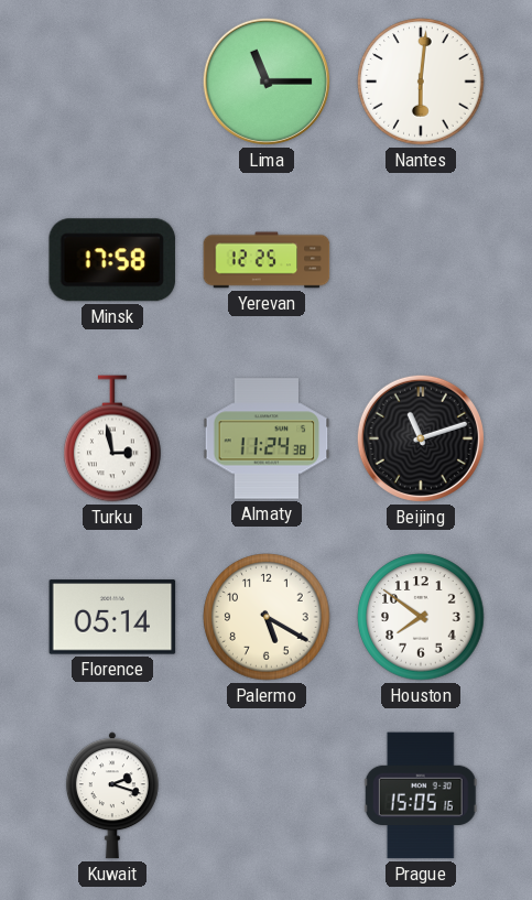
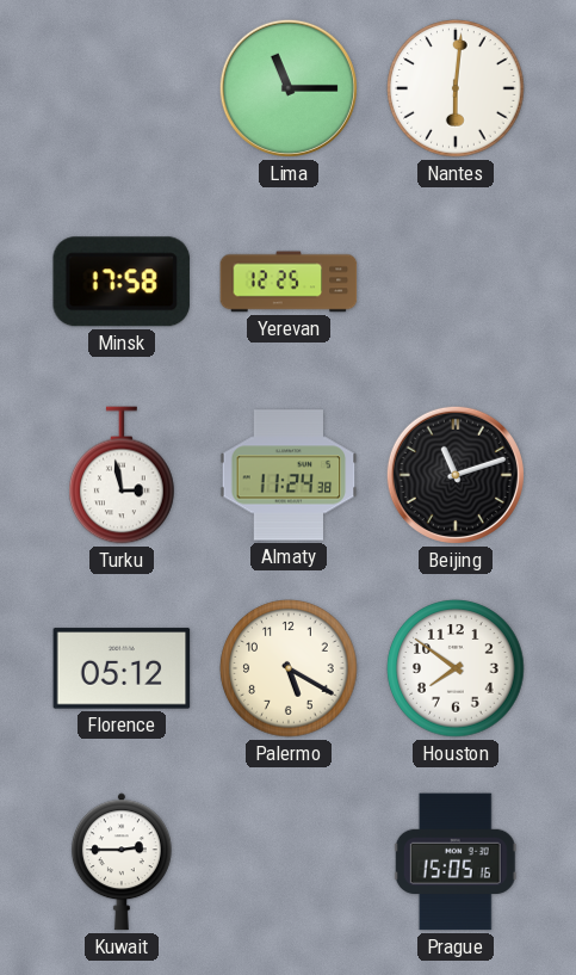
Florence: 05:14 -> 05:12 (122, 668)
Kuwait: 2:18 -> 2:45 (122, 862)
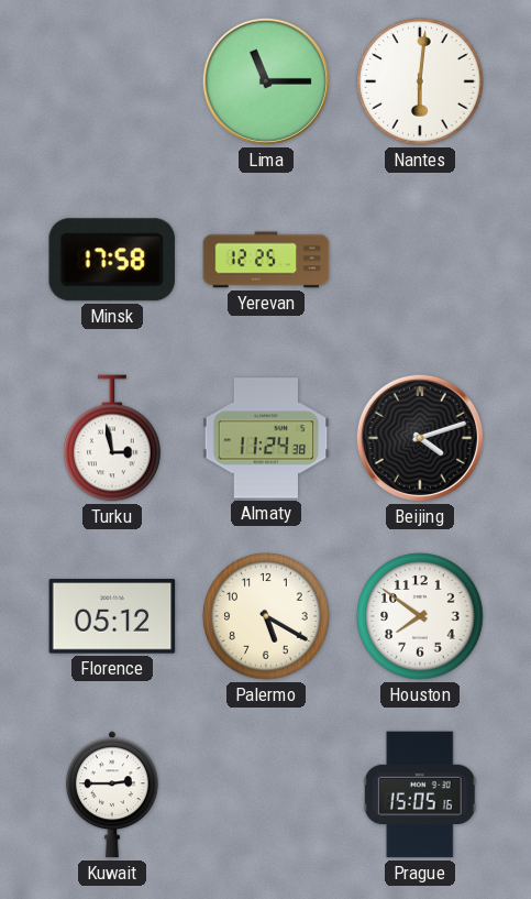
Beijing: 11:12 -> 4:12 (420, 438)
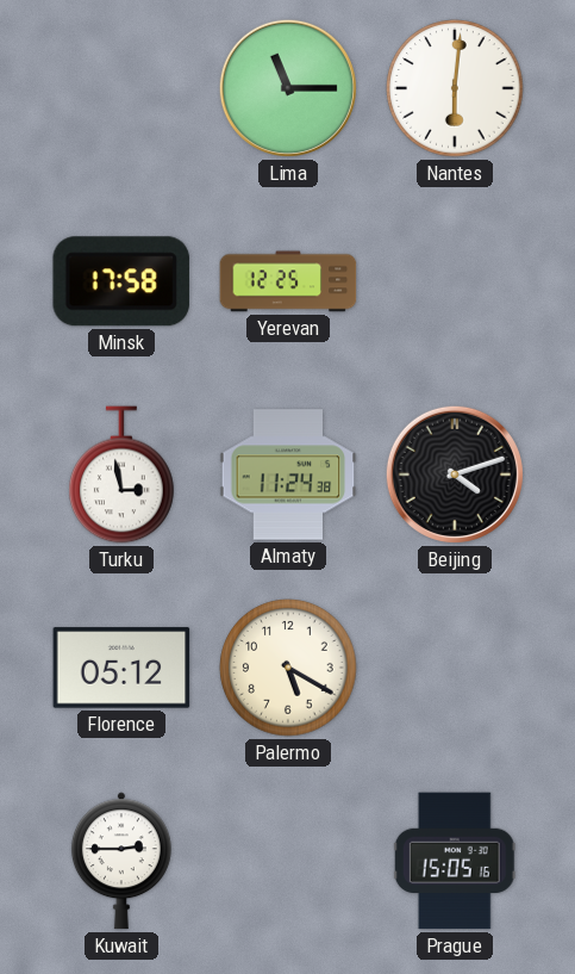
Houston: 7:51 -> none (420, 616)
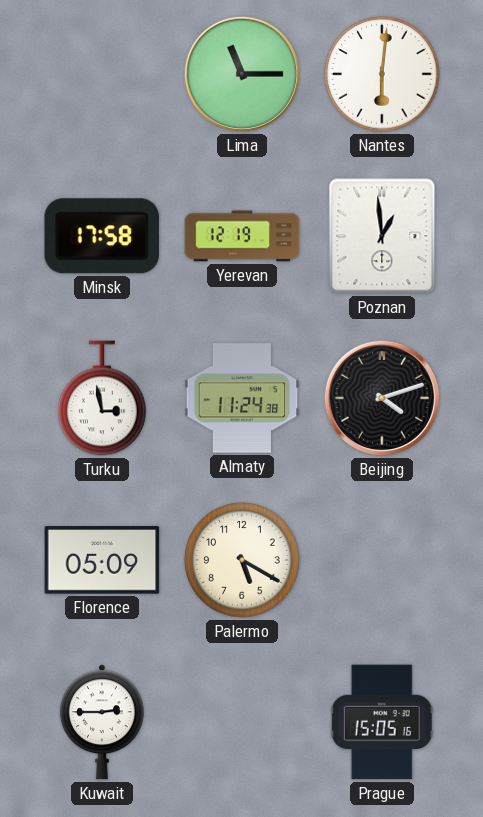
Yerevan: 12:25 -> 12:19 (242, 236)
Poznan: none -> 12:59 (382, 236)
Florence: 05:12 -> 05:09 (102, 560)
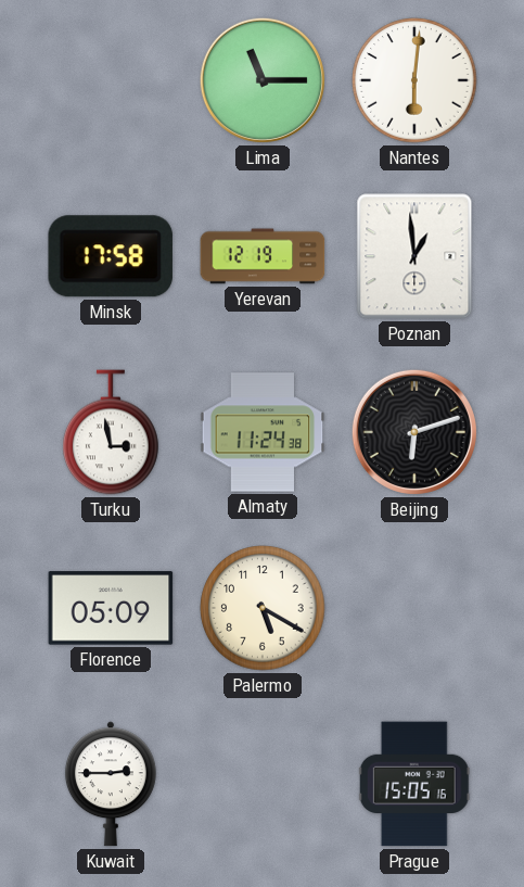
Beijing: 4:12 -> 6:12 (414, 432)
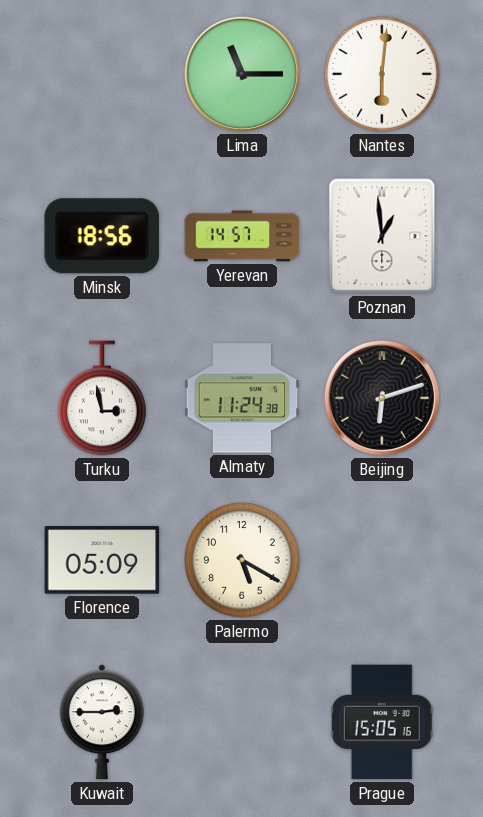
Minsk: 17:58 -> 18:56 (102, 236)
Yerevan: 12:19 -> 14:57 (242, 236)
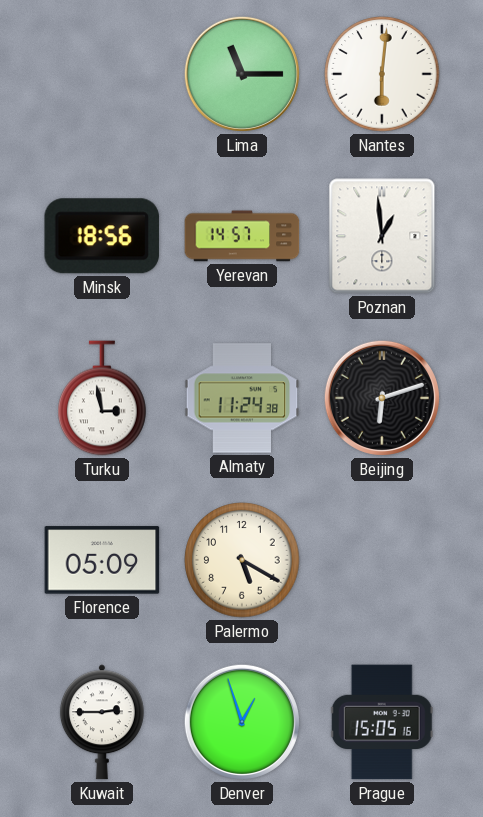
Denver: none -> 12:57 (242, 722)
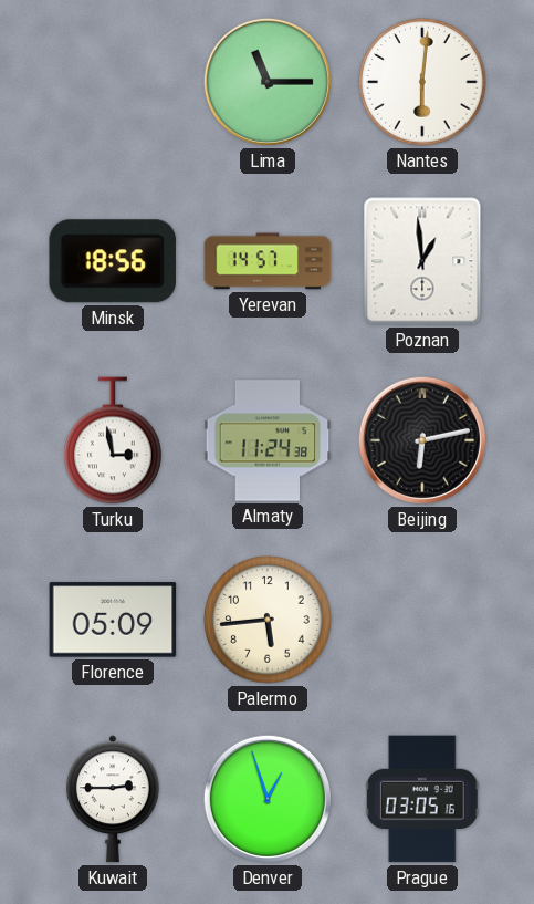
Beijing: 6:12 -> 6:13 (422, 440)
Palermo: 5:20 -> 5:44 (268, 620)
Prague: 15:05 -> 03:05 (422, 799)
